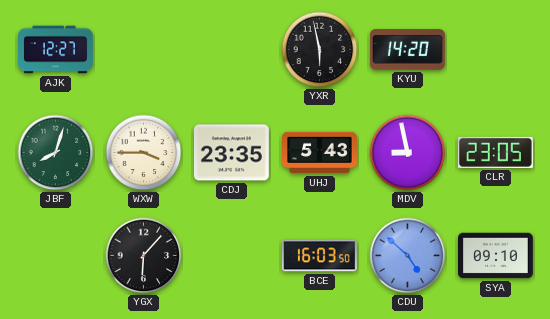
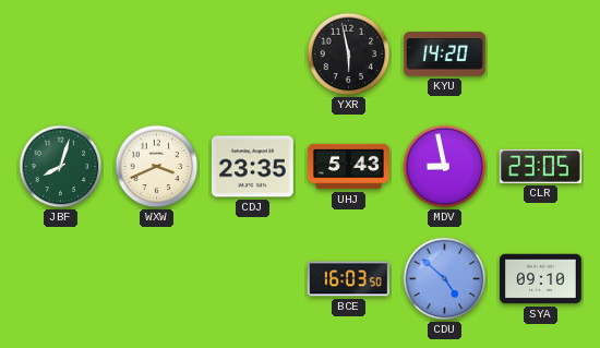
AJK: 12:27 -> none (56, 50)
WXW: 3:45 -> 3:41 (157, 167)
YGX: 6:07 -> none (144, 256)
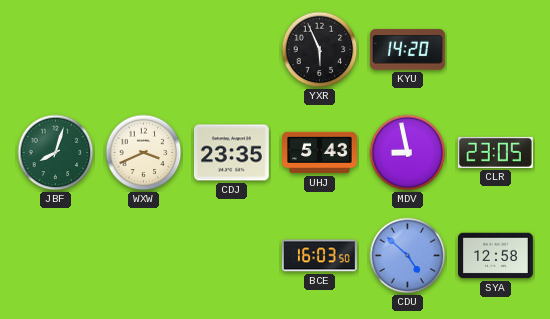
YXR: 5:58 -> 5:56 (320, 50)
SYA: 09:10 -> 12:58 (496, 256)
